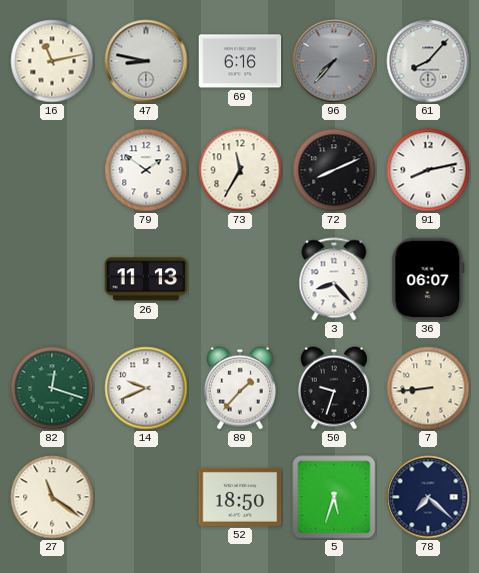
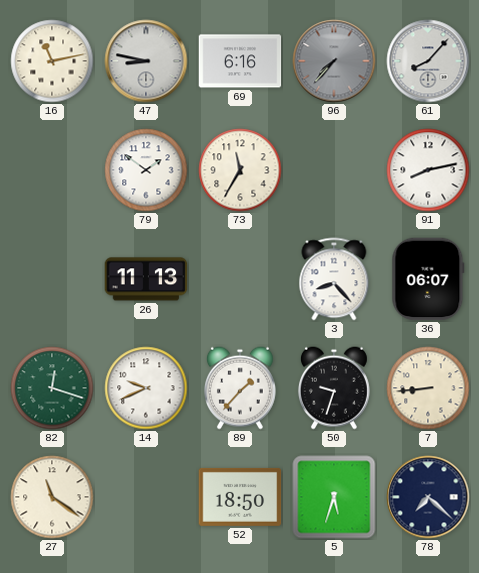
72: 8:11 -> none (334, 170)
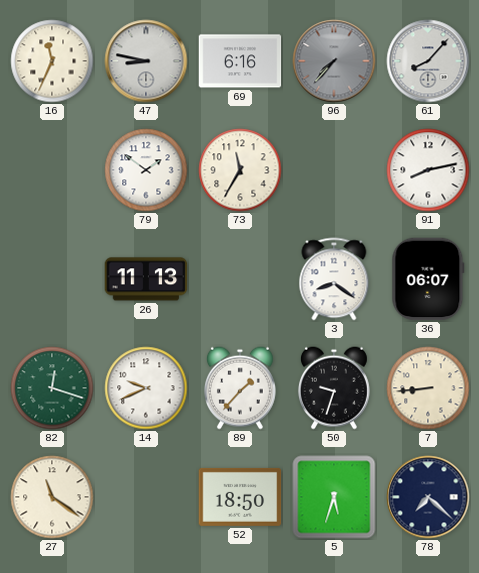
16: 11:13 -> 11:34 (52, 61)
3: 8:23 -> 8:21 (334, 279)
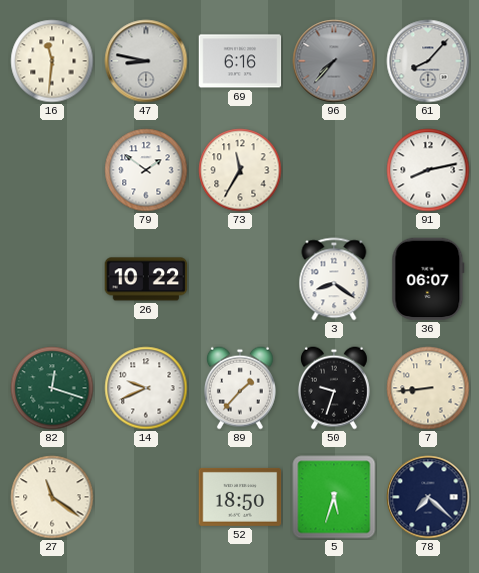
16: 11:34 -> 11:31 (52, 61)
26: 11:13 -> 10:22 (146, 279)
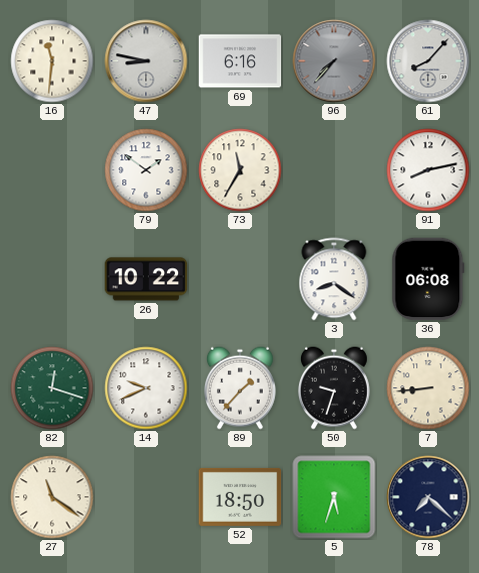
36: 06:07 -> 06:08 (428, 279)
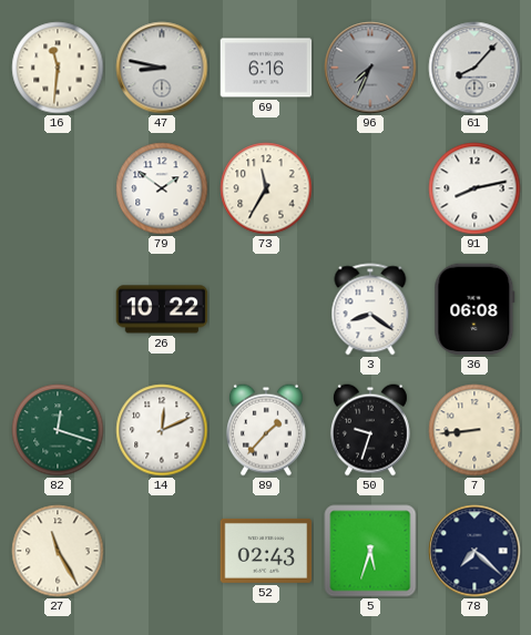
96: 7:37 -> 7:34 (370, 68)
14: 9:41 -> 12:11 (162, 430)
27: 11:21 -> 11:25 (58, 551)
52: 18:50 -> 02:43 (266, 551)
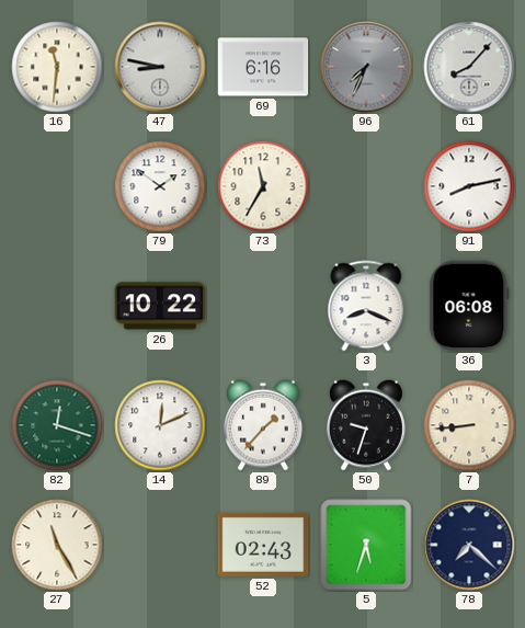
3: 8:21 -> 8:19 (366, 306)
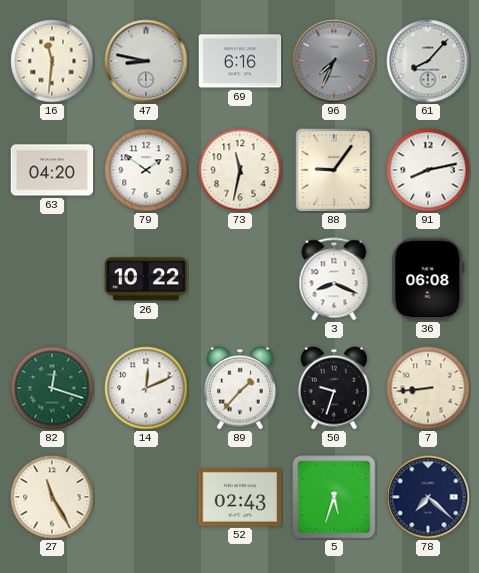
63: none -> 04:20 (52, 170)
73: 11:35 -> 11:32 (240, 170)
88: none -> 9:06 (334, 170)
